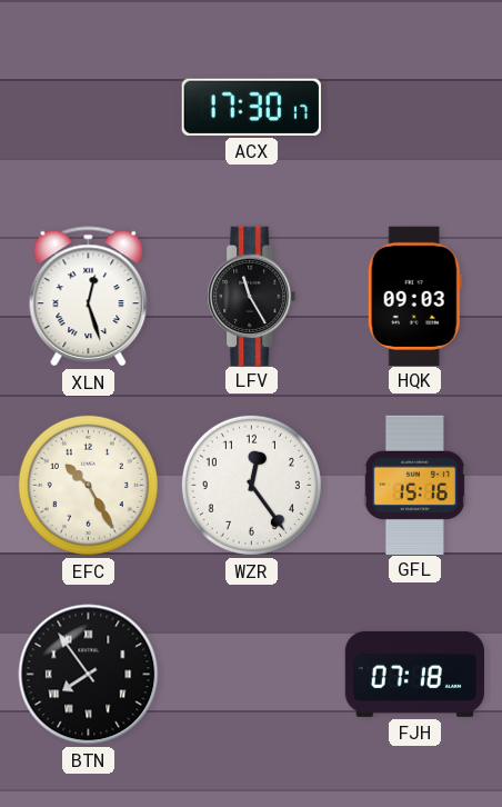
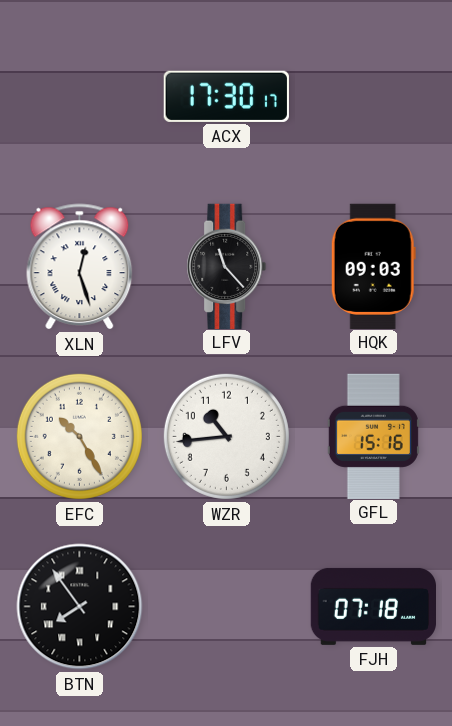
LFV: 11:25 -> 11:23 (227, 266)
WZR: 12:24 -> 10:44 (226, 436)
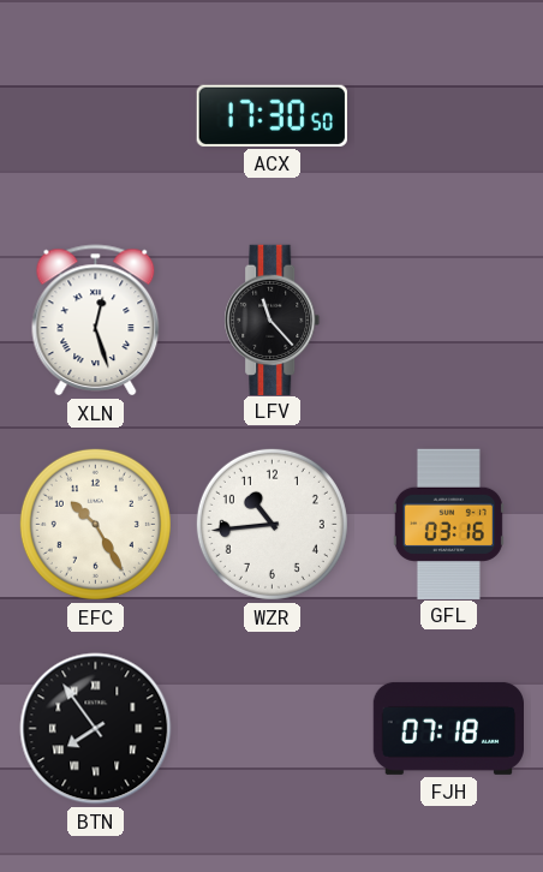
ACX: 17:30:17 -> 17:30:50 (271, 115)
HQK: 09:03 -> none (373, 266)
GFL: 15:16 -> 03:16 (448, 524)
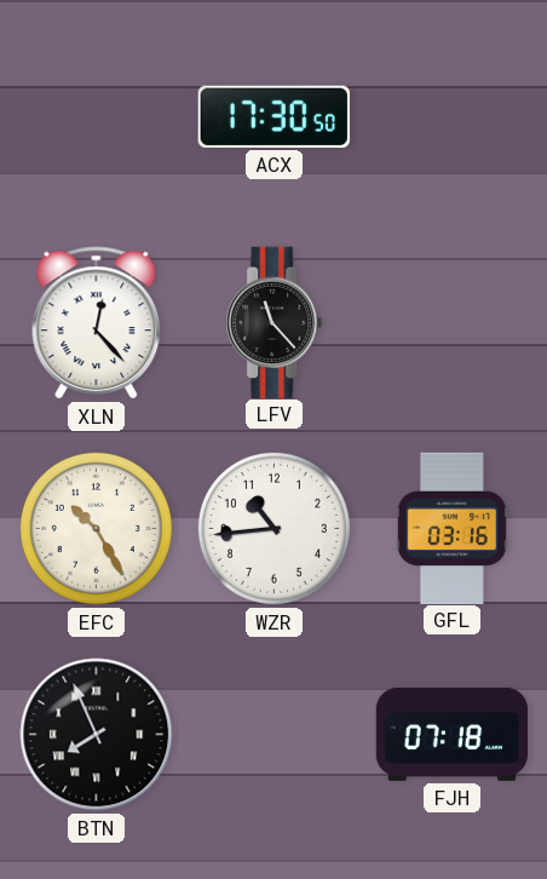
XLN: 12:27 -> 12:23 (97, 323)
BTN: 7:54 -> 7:56 (97, 735)
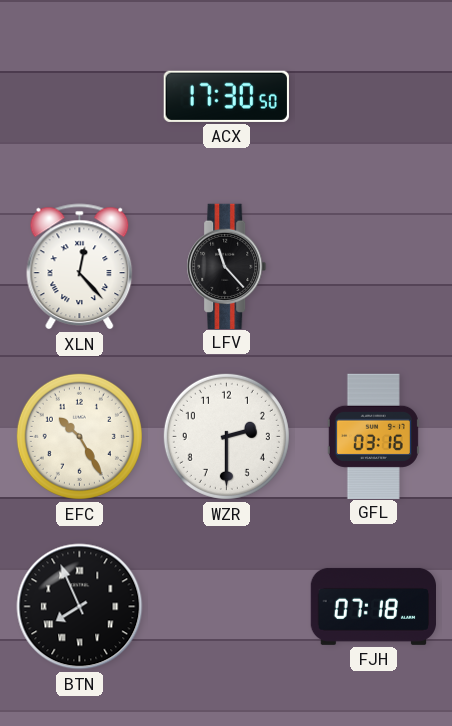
WZR: 10:44 -> 2:30 (226, 436)
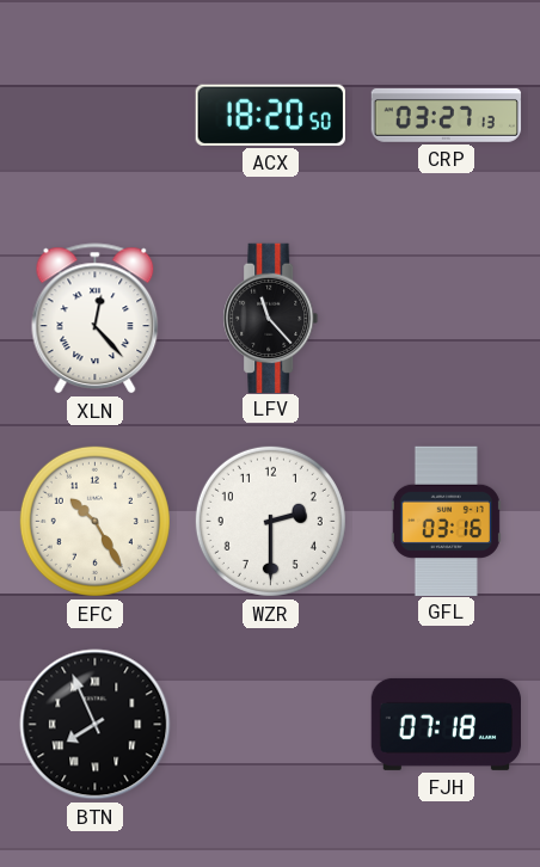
ACX: 17:30 -> 18:20 (270, 115)
CRP: none -> 03:27 (447, 116)
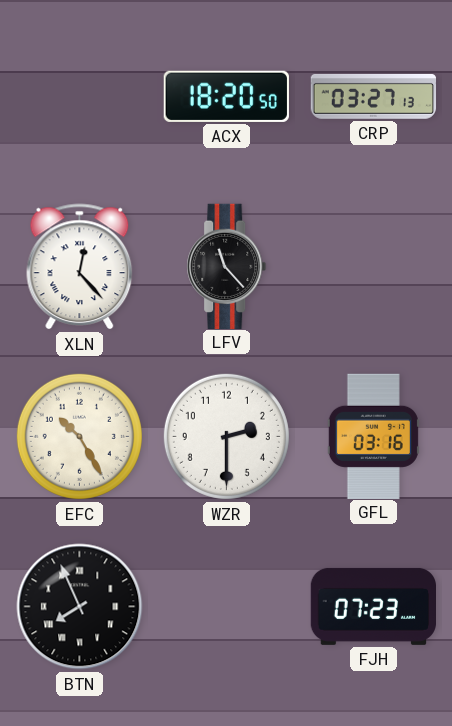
FJH: 07:18 -> 07:23 (373, 606)
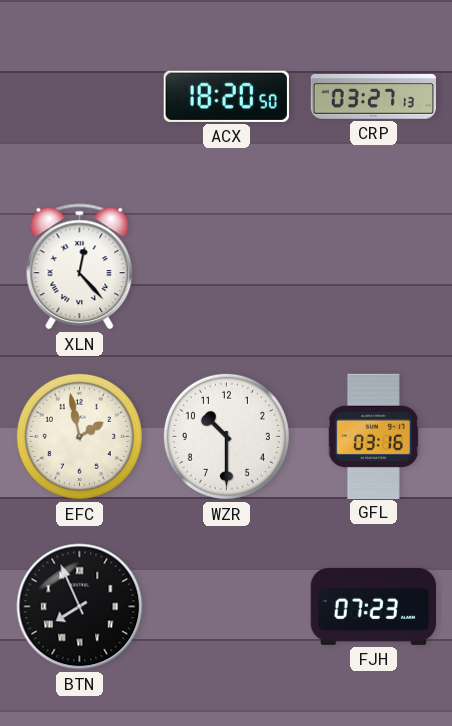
LFV: 11:23 -> none (227, 266)
EFC: 10:25 -> 1:58 (79, 436)
WZR: 2:30 -> 10:30 (226, 436)
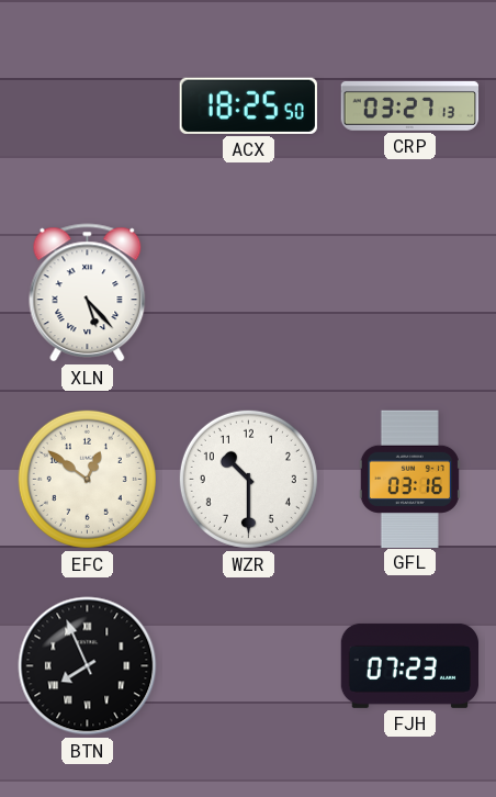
ACX: 18:20 -> 18:25 (248, 105)
XLN: 12:23 -> 5:23 (88, 293)
EFC: 1:58 -> 12:51 (87, 479)
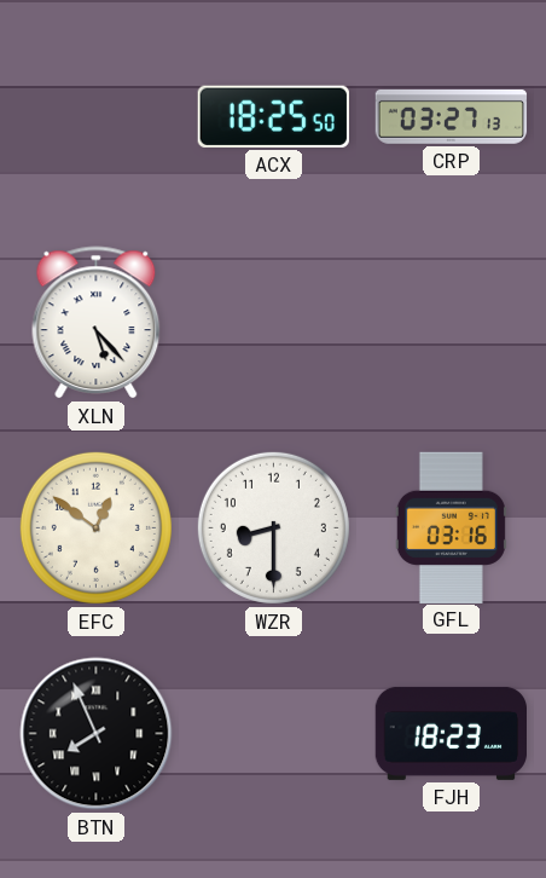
WZR: 10:30 -> 8:30 (273, 527)
FJH: 07:23 -> 18:23 (451, 733)
